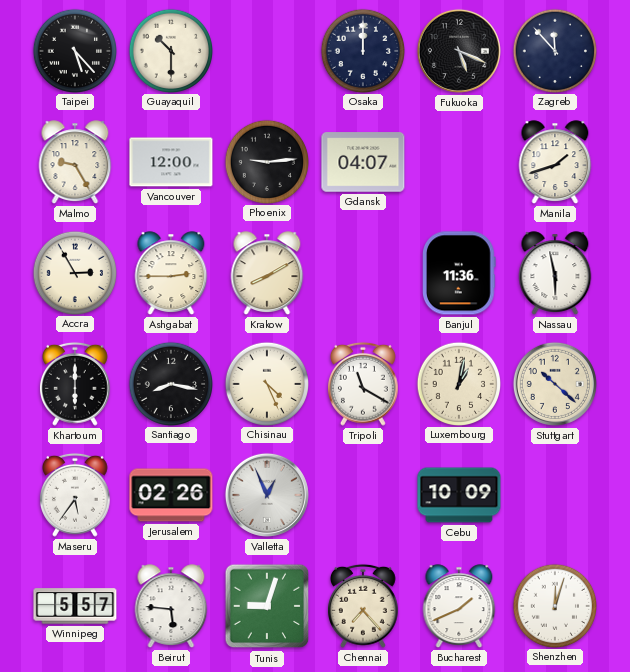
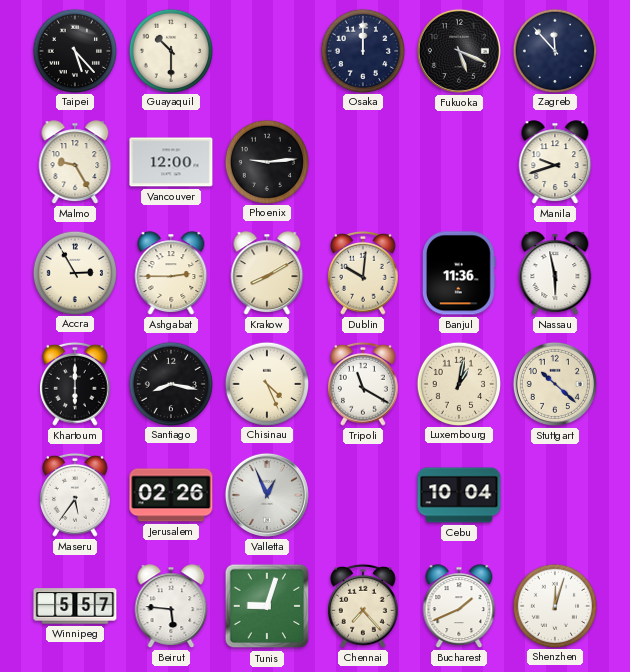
Gdansk: 04:07 -> none (363, 162)
Manila: 1:42 -> 9:42 (555, 162)
Dublin: none -> 10:01 (363, 273)
Cebu: 10:09 -> 10:04 (459, 495)
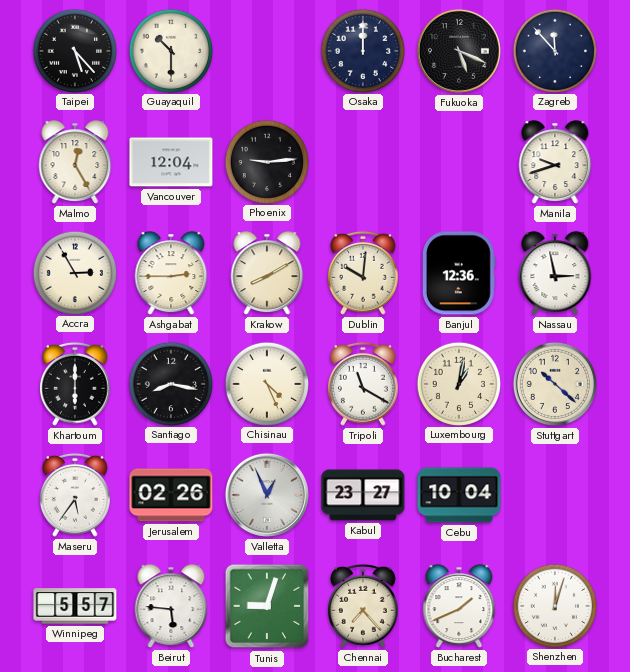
Malmo: 9:25 -> 12:25 (75, 162)
Vancouver: 12:00 -> 12:04 (171, 162)
Banjul: 11:36 -> 12:36 (460, 273)
Nassau: 5:58 -> 2:58 (555, 273)
Kabul: none -> 23:27 (363, 495)
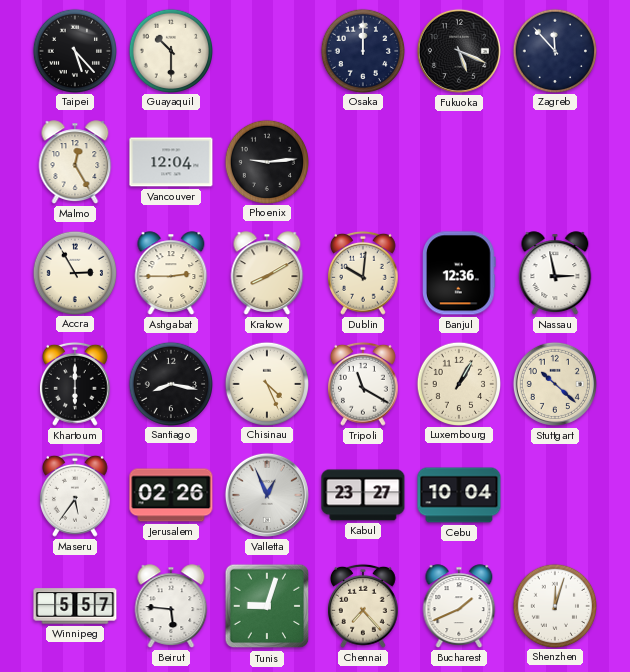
Manila: 9:42 -> none (555, 162)
Luxembourg: 1:02 -> 1:05 (458, 383)
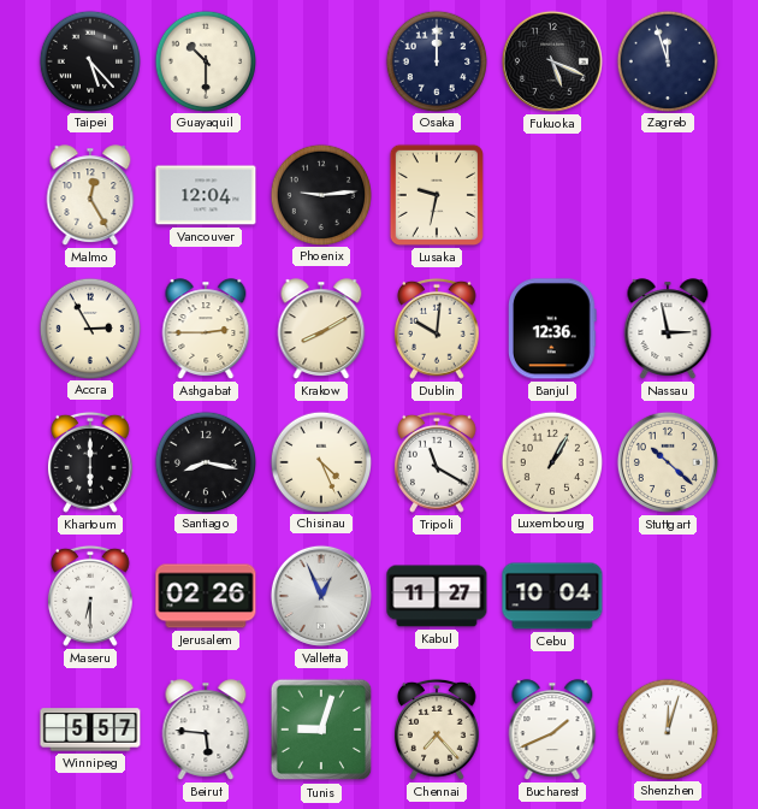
Zagreb: 11:53 -> 11:57 (667, 60)
Lusaka: none -> 9:32 (437, 195)
Maseru: 5:36 -> 6:30 (90, 596)
Kabul: 23:27 -> 11:27 (437, 596)
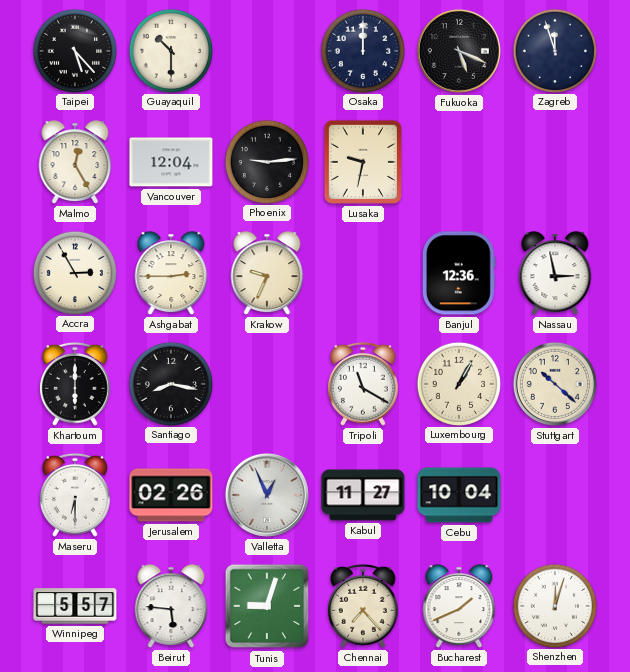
Krakow: 8:10 -> 9:34 (267, 273)
Dublin: 10:01 -> none (437, 329)
Chisinau: 4:26 -> none (320, 461)
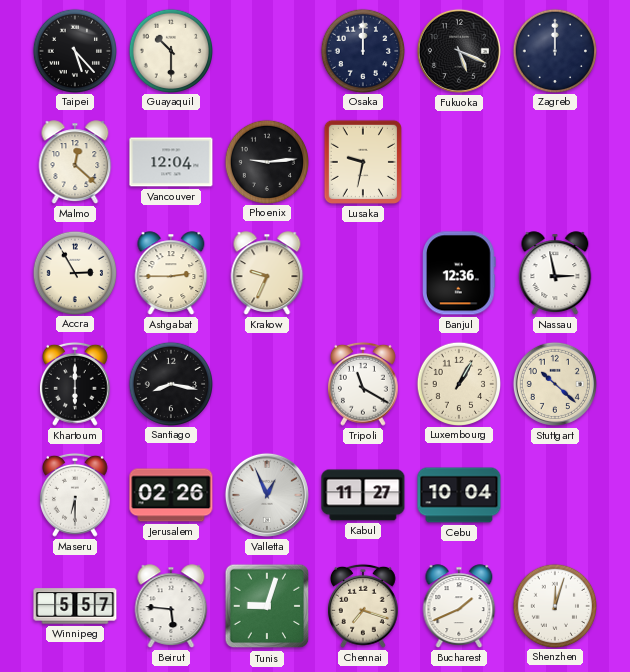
Zagreb: 11:57 -> 12:00 (554, 50)
Malmo: 12:25 -> 12:22 (75, 162)
Chennai: 7:23 -> 7:18 (363, 606)
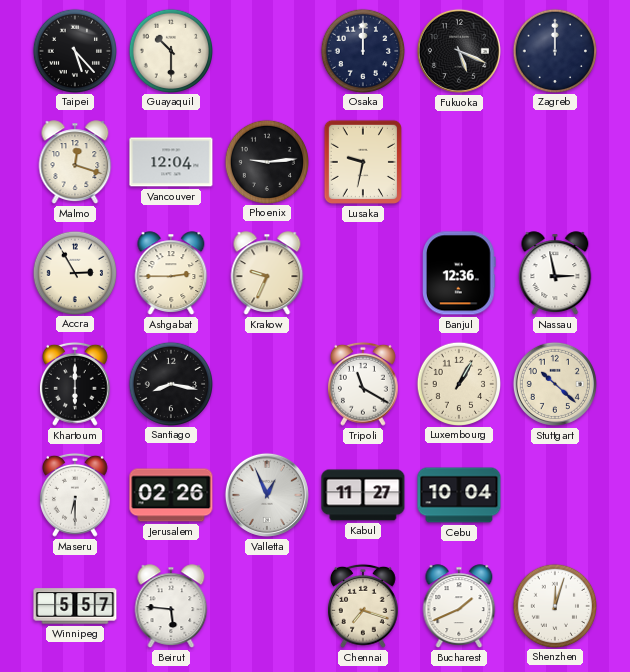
Malmo: 12:22 -> 12:18 (75, 162)
Tunis: 9:03 -> none (267, 606)
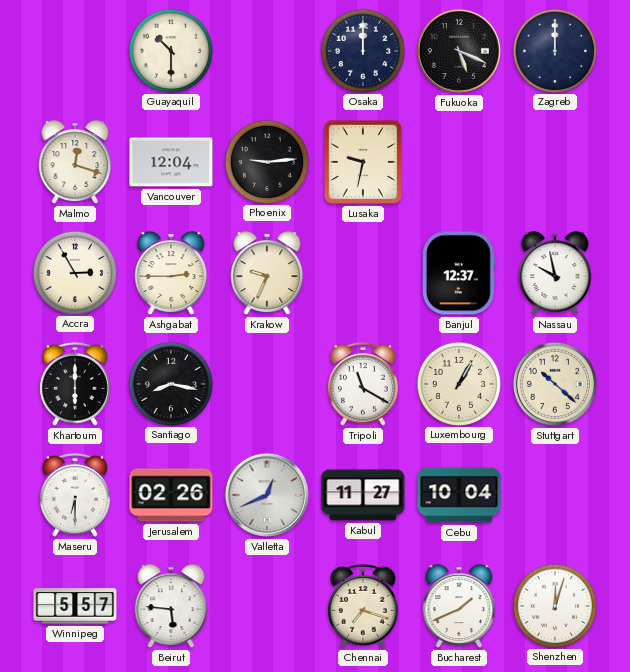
Taipei: 5:23 -> none (74, 50)
Banjul: 12:36 -> 12:37 (460, 273)
Nassau: 2:58 -> 9:58 (555, 273)
Valletta: 12:56 -> 12:41 (267, 495)
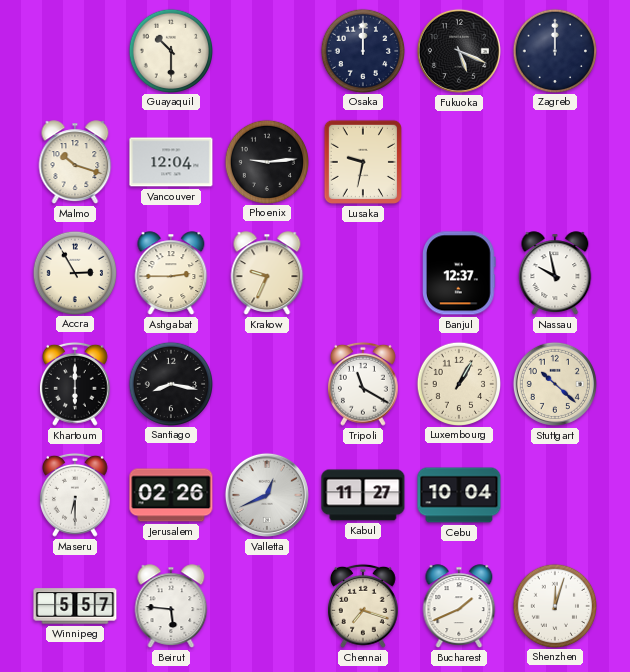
Malmo: 12:18 -> 10:18 (75, 162)
